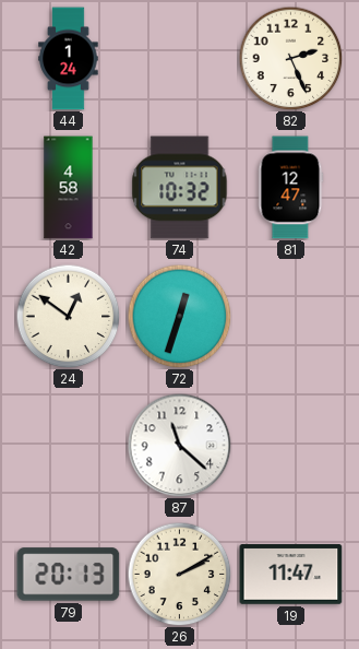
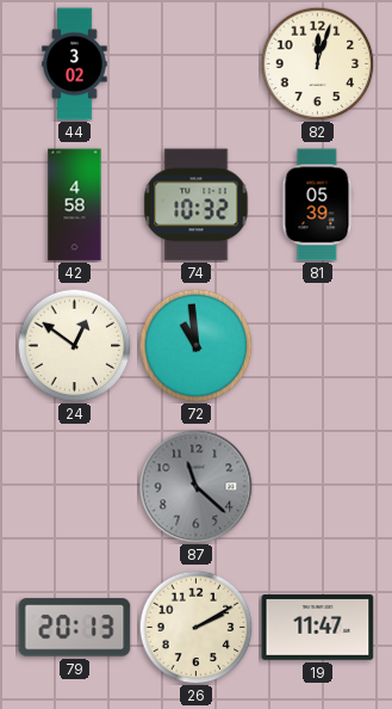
44: 1:24 -> 3:02 (75, 64)
82: 2:26 -> 12:03 (317, 63)
81: 12:47 -> 05:39 (318, 205)
72: 12:33 -> 10:59 (195, 345)
87 dial: white -> grey (195, 486)
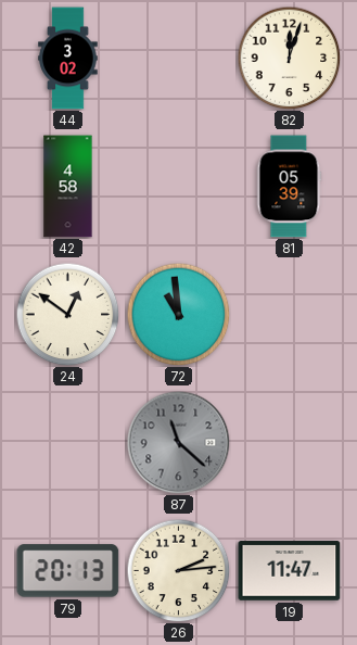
74: 10:32 -> none (197, 205)
26: 2:10 -> 2:14 (178, 570)
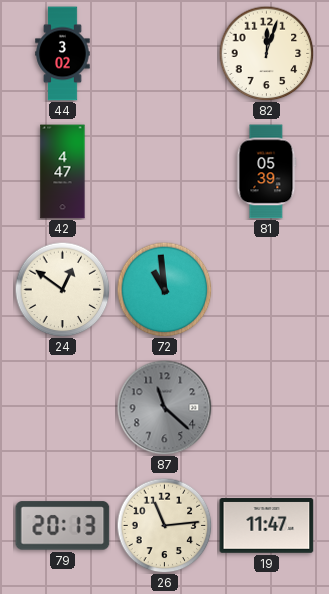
42: 4:58 -> 4:47 (63, 172)
26: 2:14 -> 11:14 (164, 525)
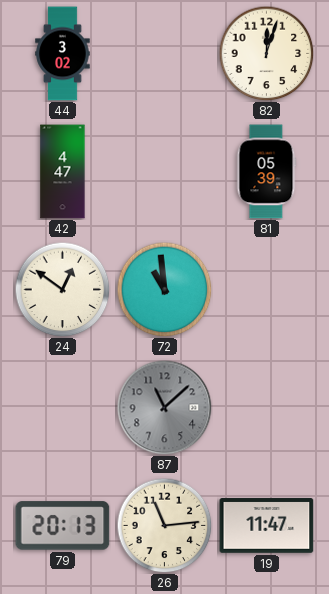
87: 11:22 -> 11:08 (164, 407)
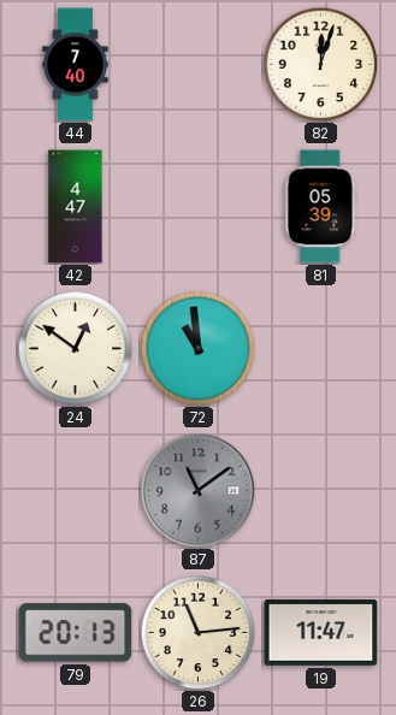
44: 3:02 -> 7:40 (76, 65)
87: 11:08 -> 11:09 (197, 490)
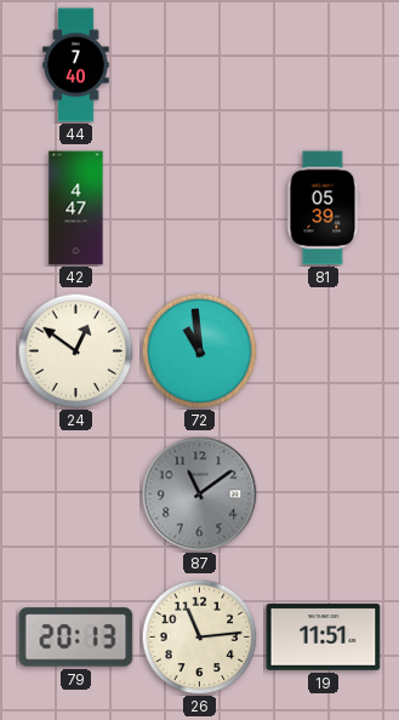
82: 12:03 -> none (320, 64)
19: 11:47 -> 11:51 (324, 638)
